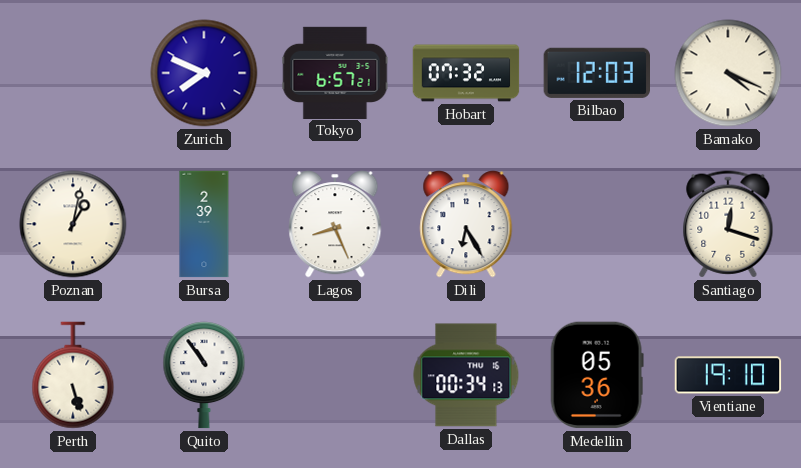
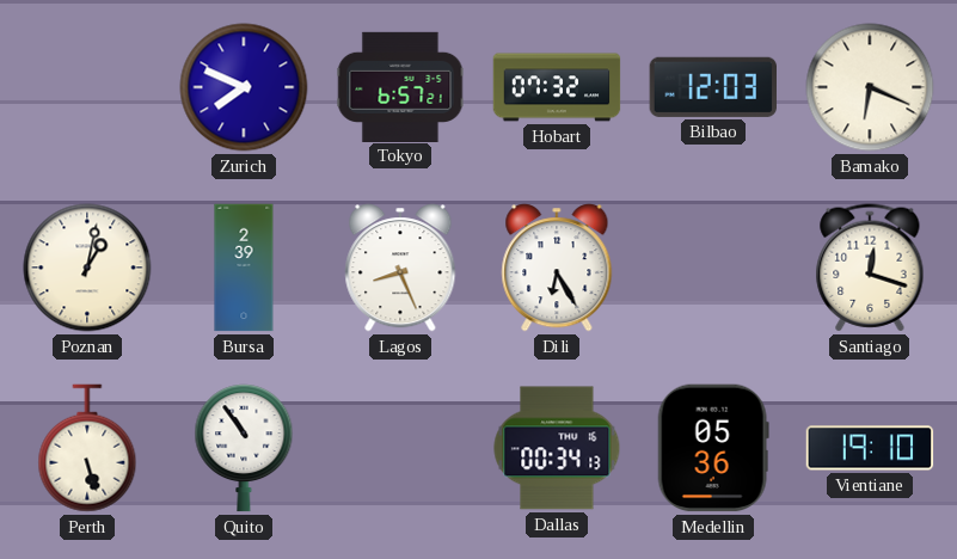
Bamako: 4:19 -> 6:19 (870, 87)
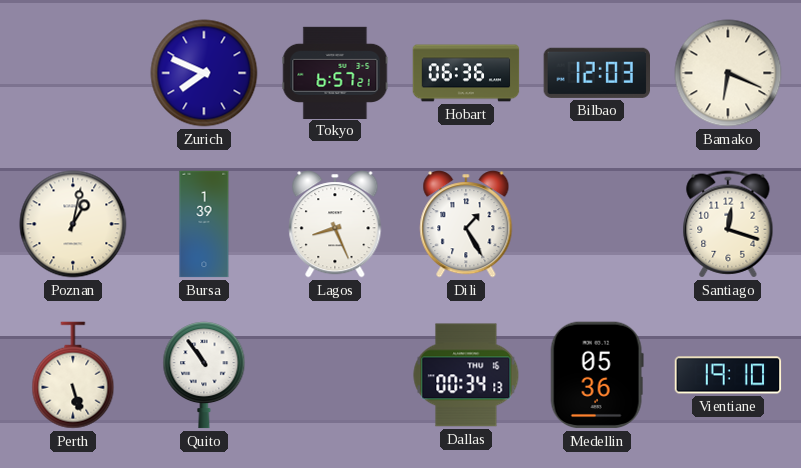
Hobart: 07:32 -> 06:36 (466, 73)
Bursa: 2:39 -> 1:39 (204, 224)
Dili: 6:25 -> 1:25 (466, 224)
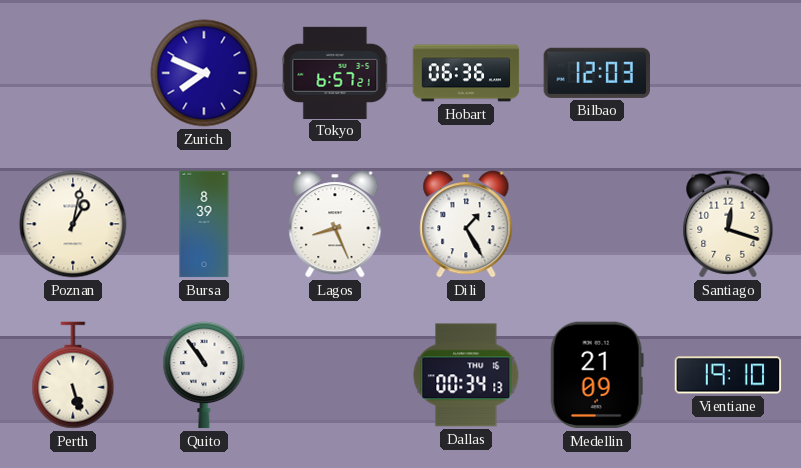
Bamako: 6:19 -> none (728, 73)
Bursa: 1:39 -> 8:39 (204, 224)
Medellin: 05:36 -> 21:09 (597, 375)
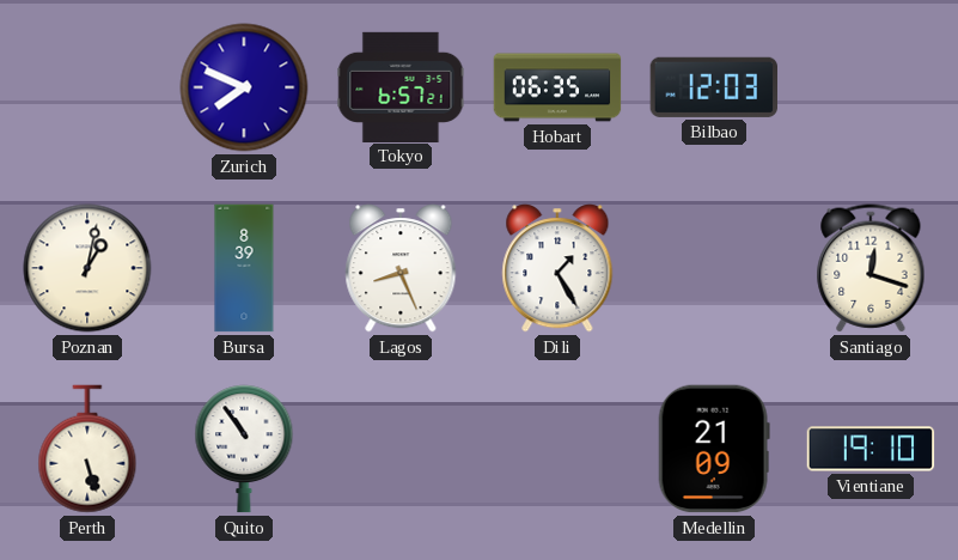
Hobart: 06:36 -> 06:35 (557, 87)
Dallas: 00:34 -> none (466, 375)
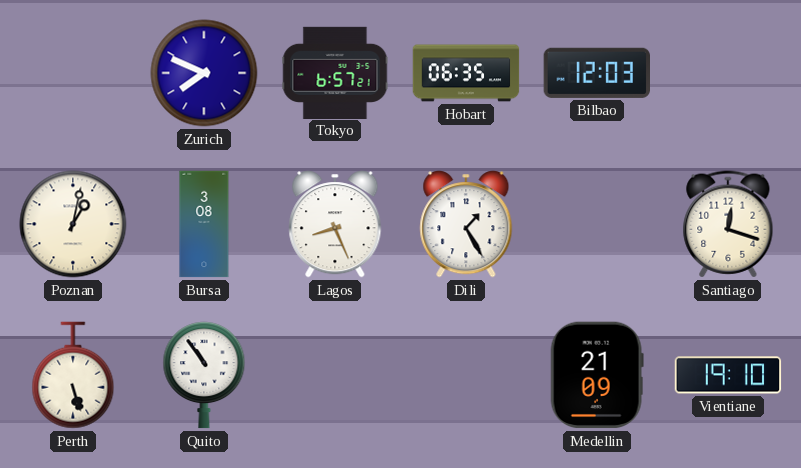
Bursa: 8:39 -> 3:08 (204, 224)
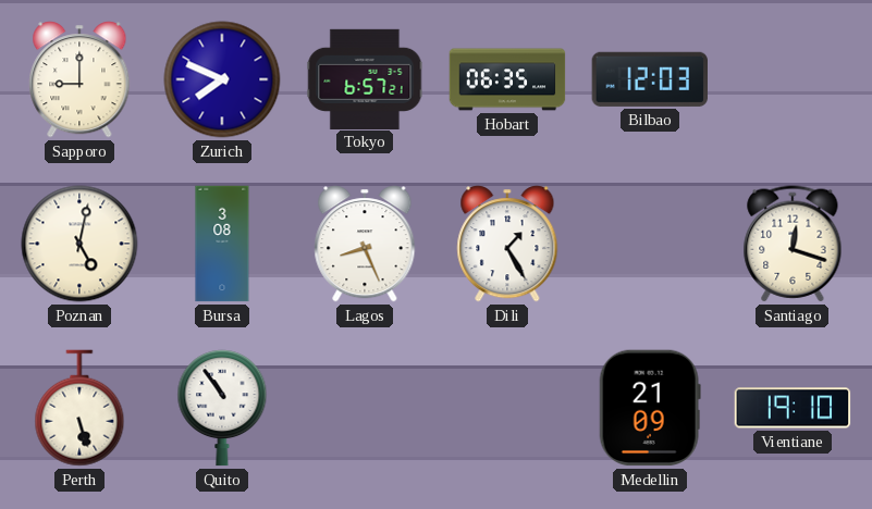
Sapporo: none -> 9:00 (79, 79)
Poznan: 1:02 -> 5:02 (79, 244)
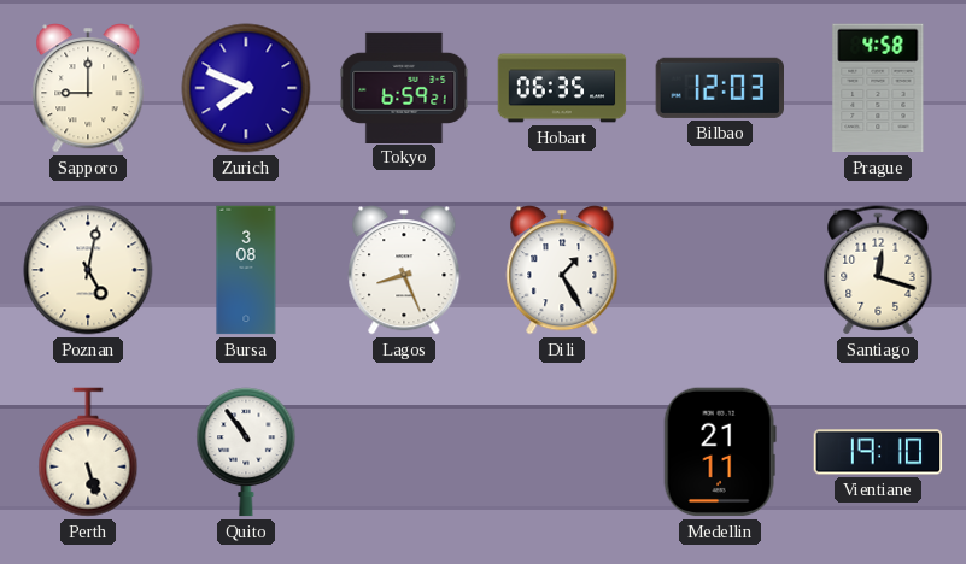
Tokyo: 6:57 -> 6:59 (404, 87)
Prague: none -> 4:58 (878, 88)
Medellin: 21:09 -> 21:11 (720, 452)
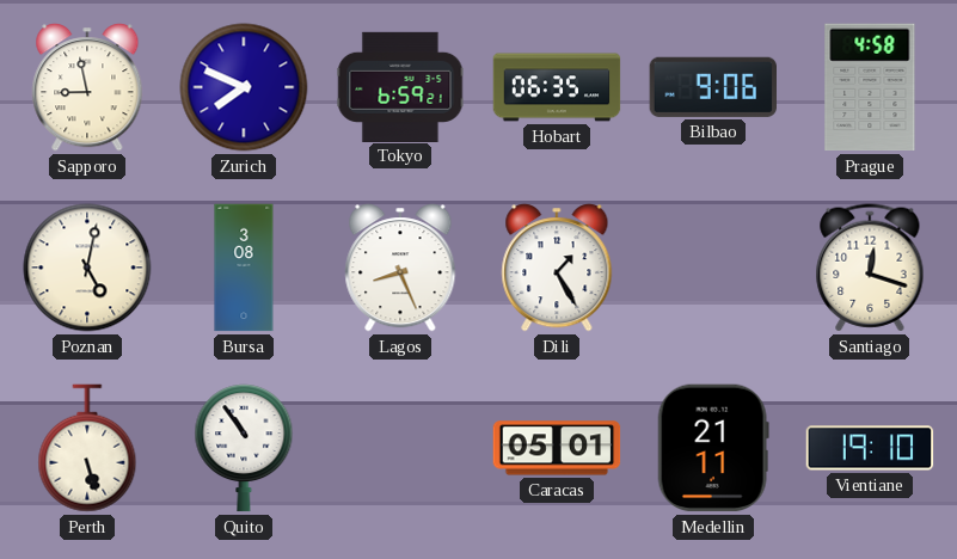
Sapporo: 9:00 -> 8:58 (87, 87)
Bilbao: 12:03 -> 9:06 (712, 87)
Caracas: none -> 05:01 (557, 448)
